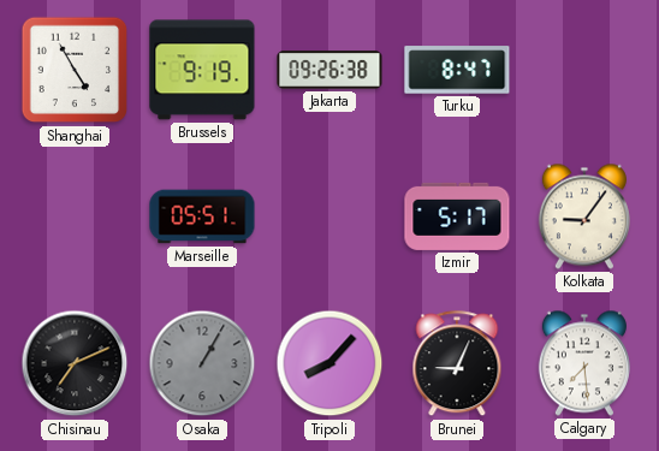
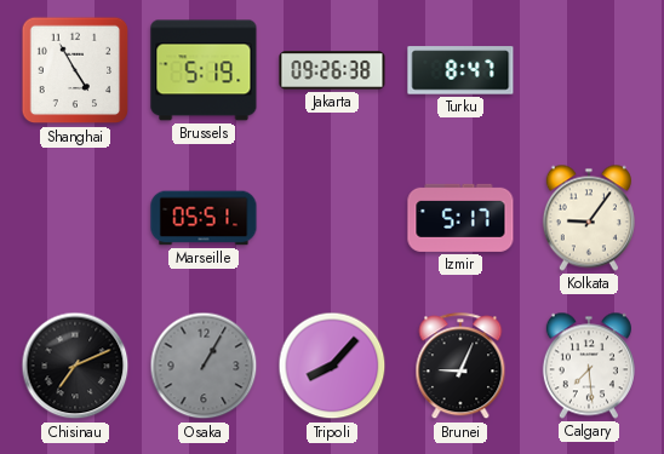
Brussels: 9:19 -> 5:19 (204, 70)
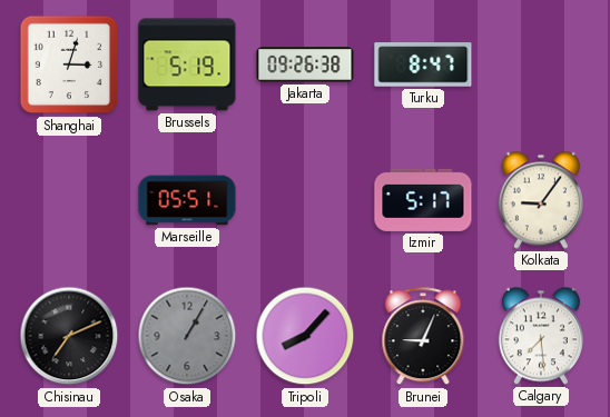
Shanghai: 4:55 -> 3:03 (69, 64)
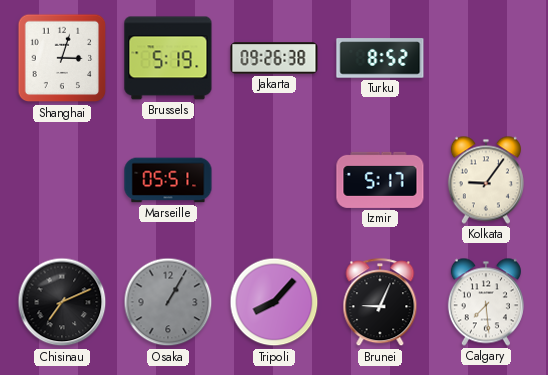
Turku: 8:47 -> 8:52 (380, 58)
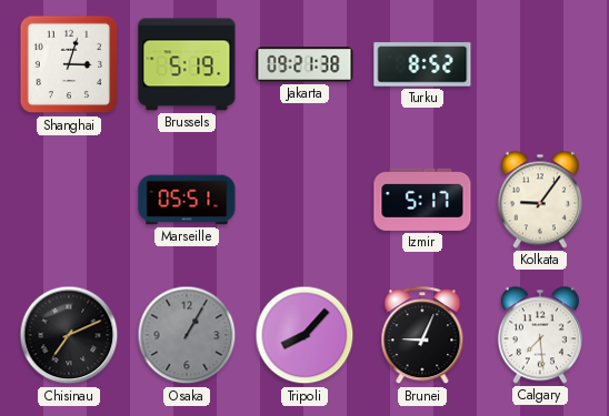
Jakarta: 09:26 -> 09:21 (304, 64)
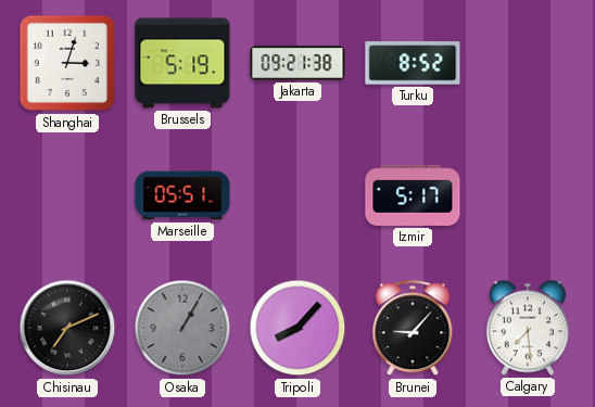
Kolkata: 9:06 -> none (540, 200)
Brunei: 9:04 -> 9:07 (413, 329)
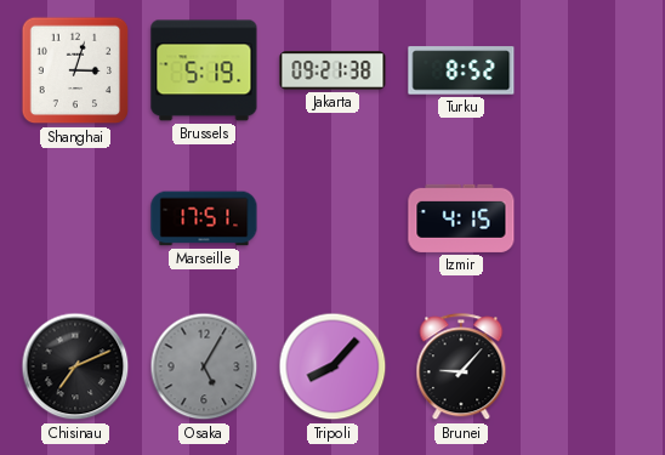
Marseille: 05:51 -> 17:51 (204, 218)
Izmir: 5:17 -> 4:15 (461, 218)
Osaka: 1:05 -> 5:05 (204, 366)
Calgary: 7:29 -> none (528, 328)
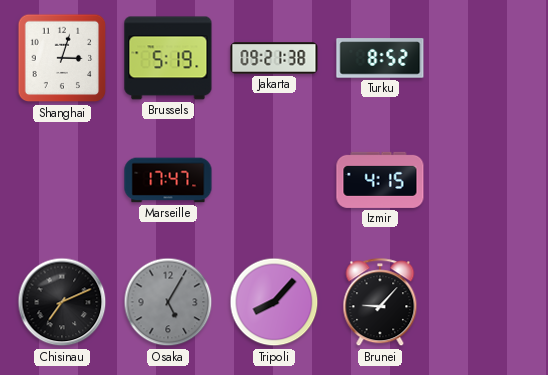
Marseille: 17:51 -> 17:47 (168, 180)
